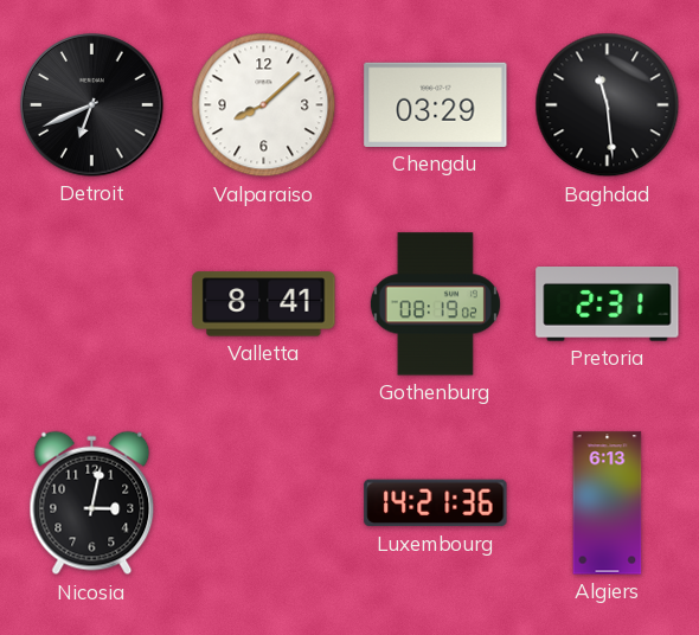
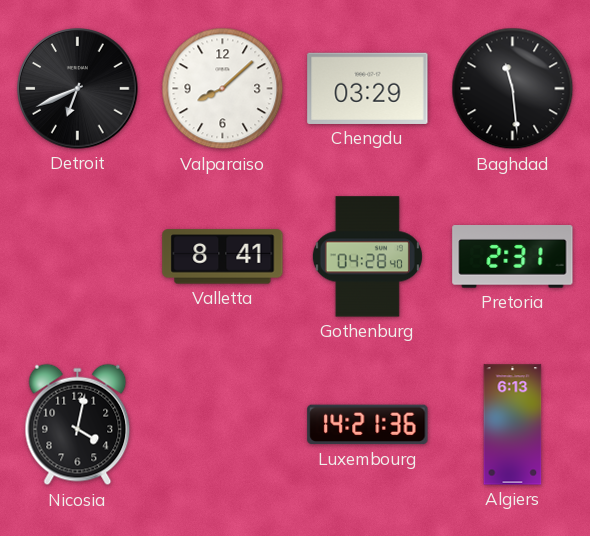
Gothenburg: 08:19 -> 04:28 (367, 257)
Nicosia: 3:02 -> 4:02 (78, 425)
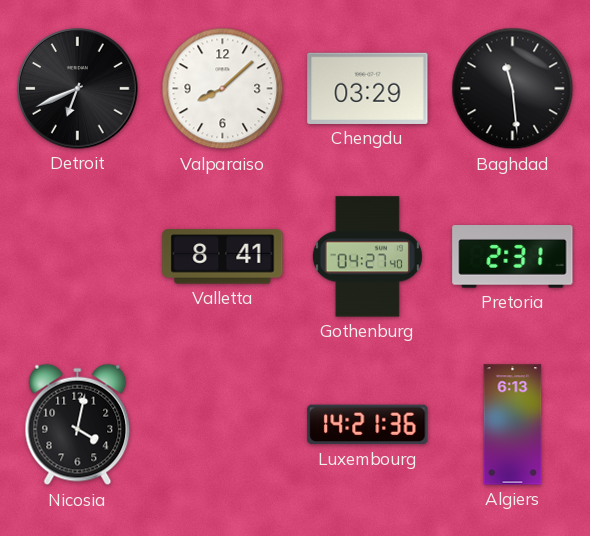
Gothenburg: 04:28 -> 04:27 (367, 257)
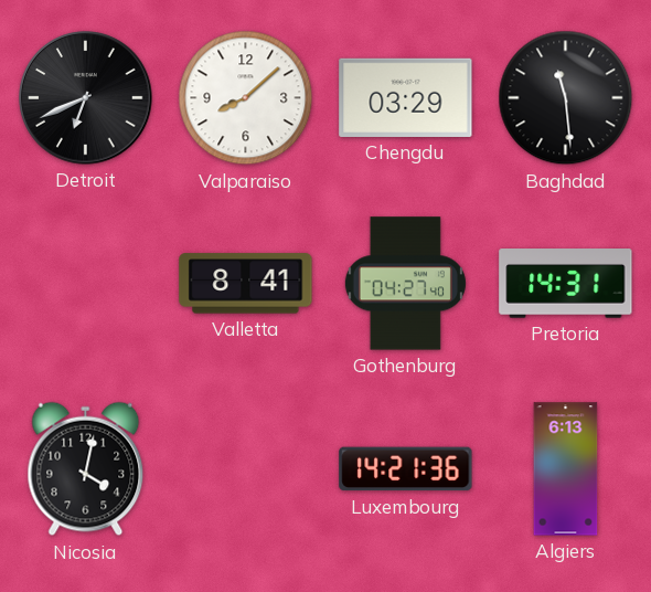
Pretoria: 2:31 -> 14:31 (566, 284)
